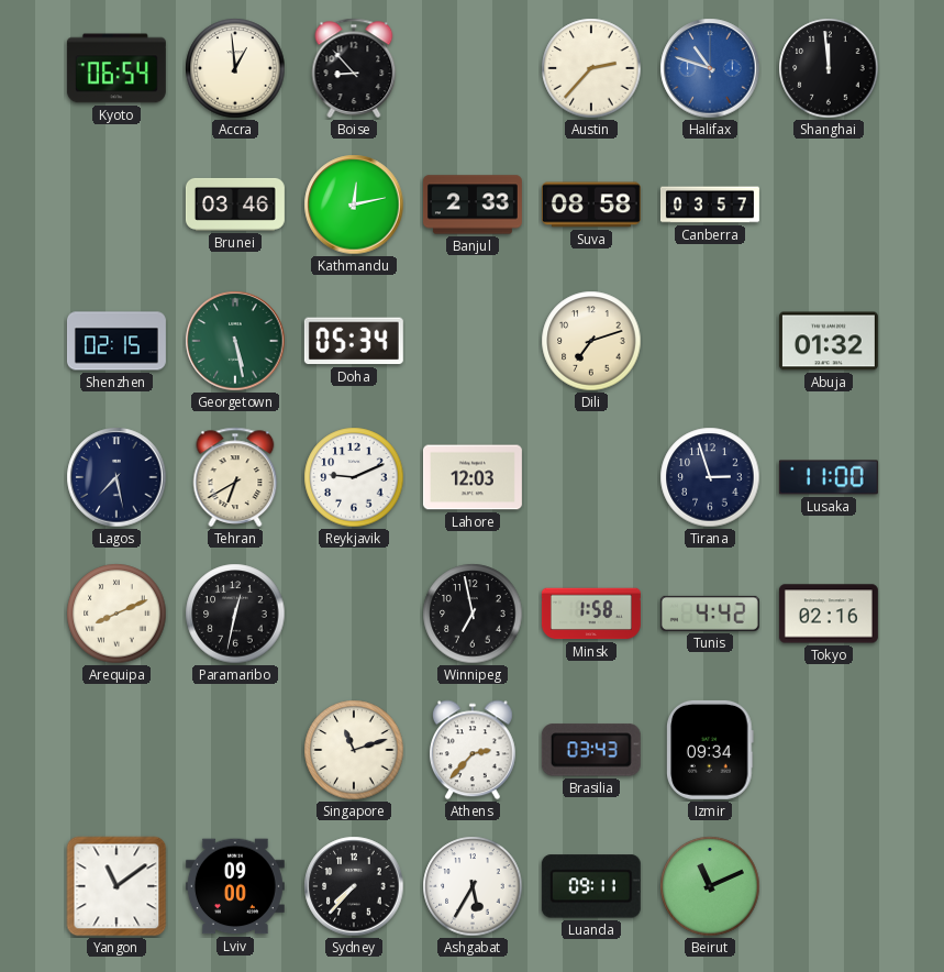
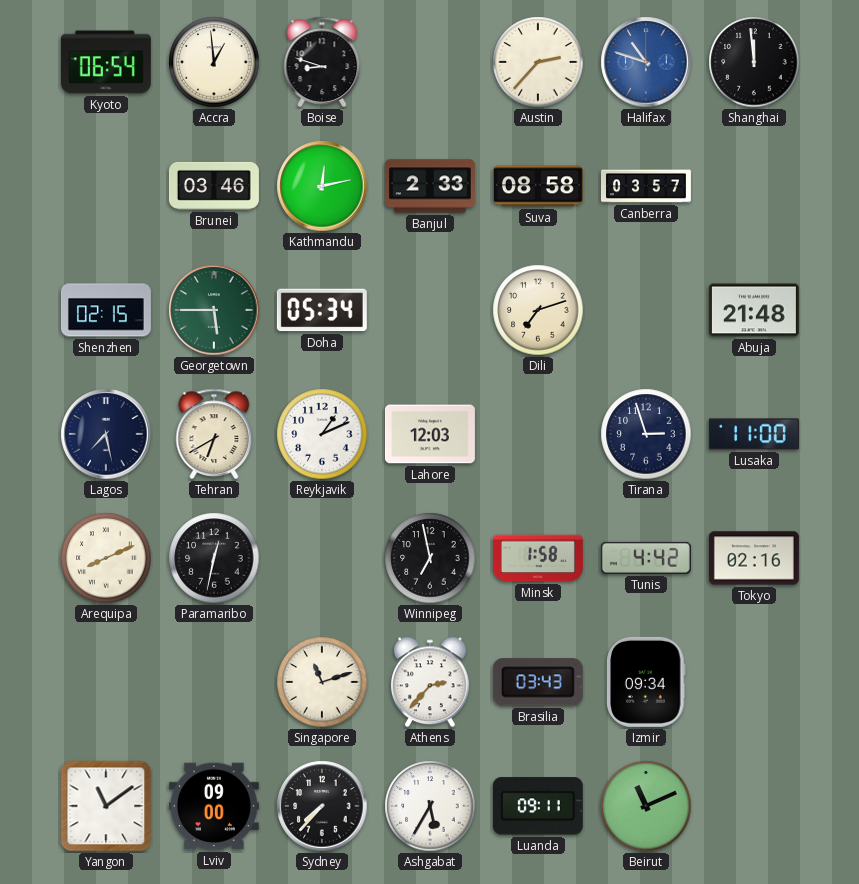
Boise: 8:53 -> 8:48 (322, 62)
Georgetown: 5:28 -> 5:45 (214, 310)
Abuja: 01:32 -> 21:48 (754, 310)
Reykjavik: 9:11 -> 1:11 (322, 434)
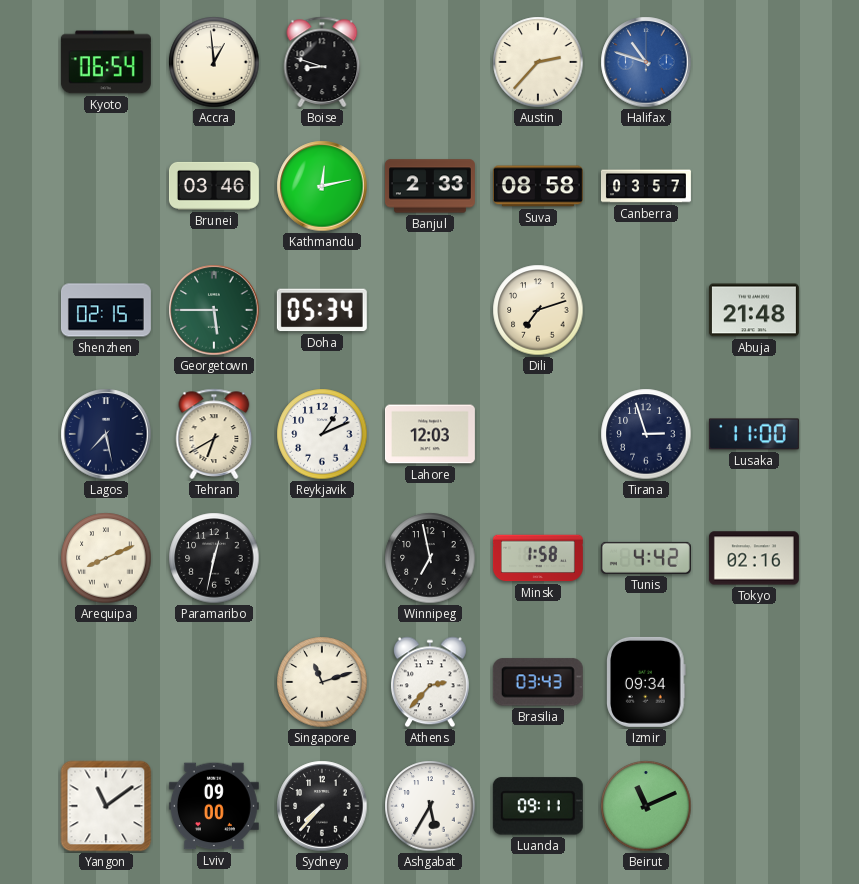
Shanghai: 11:59 -> none (754, 62)
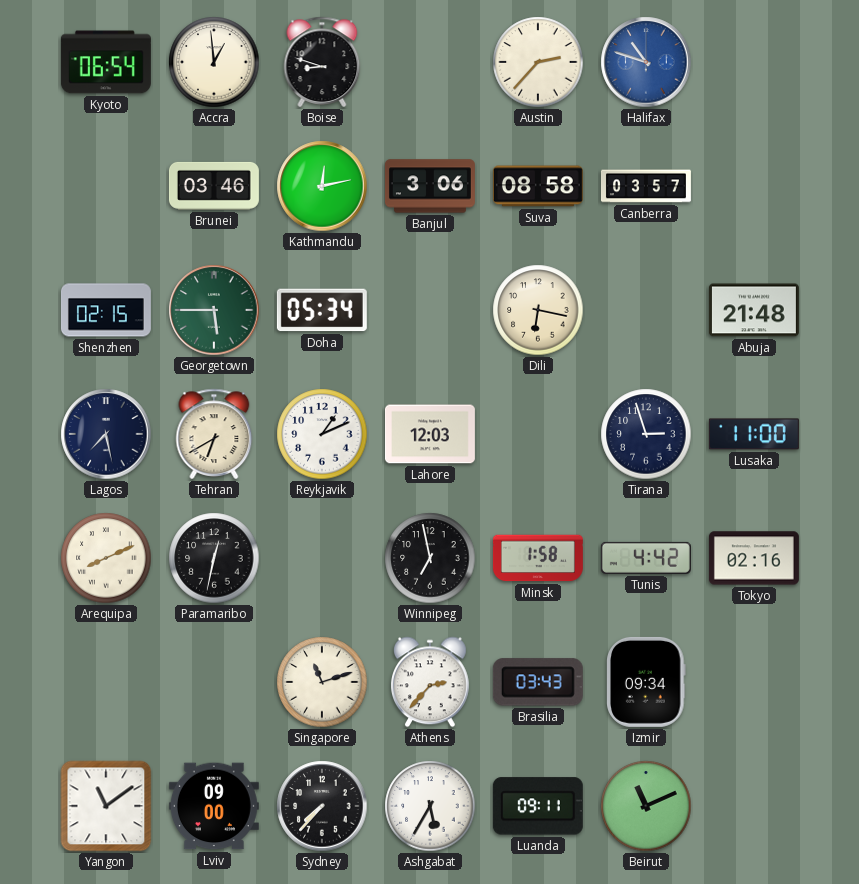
Banjul: 2:33 -> 3:06 (430, 186)
Dili: 7:12 -> 6:17 (538, 310)
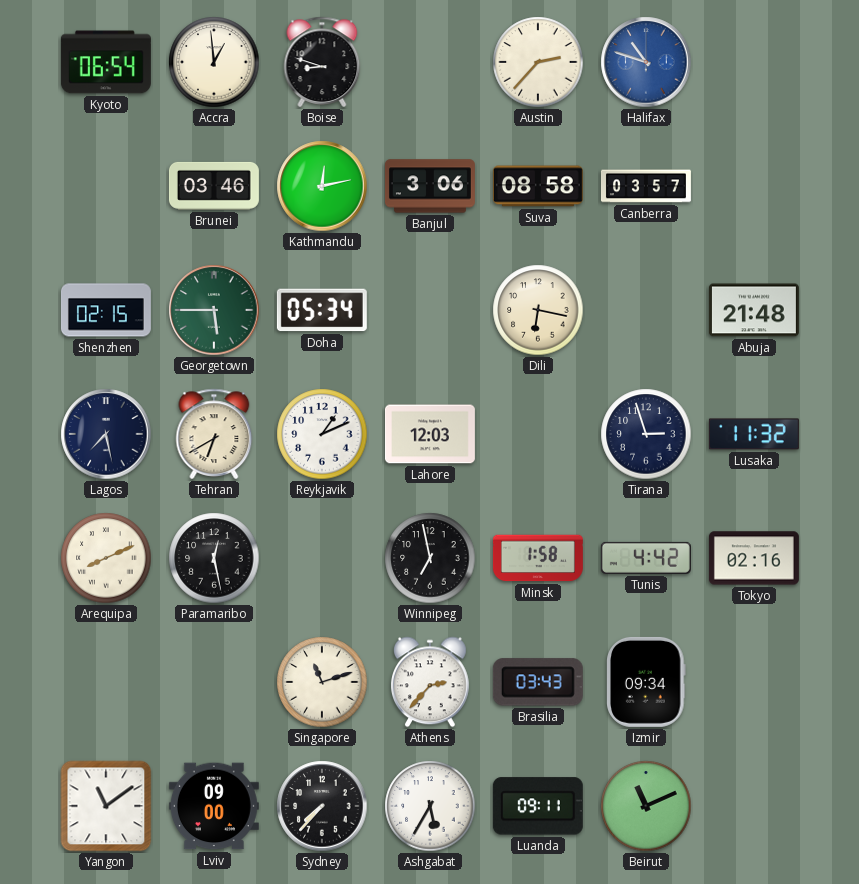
Lusaka: 11:00 -> 11:32 (754, 434)
Paramaribo: 12:32 -> 12:28 (214, 558)
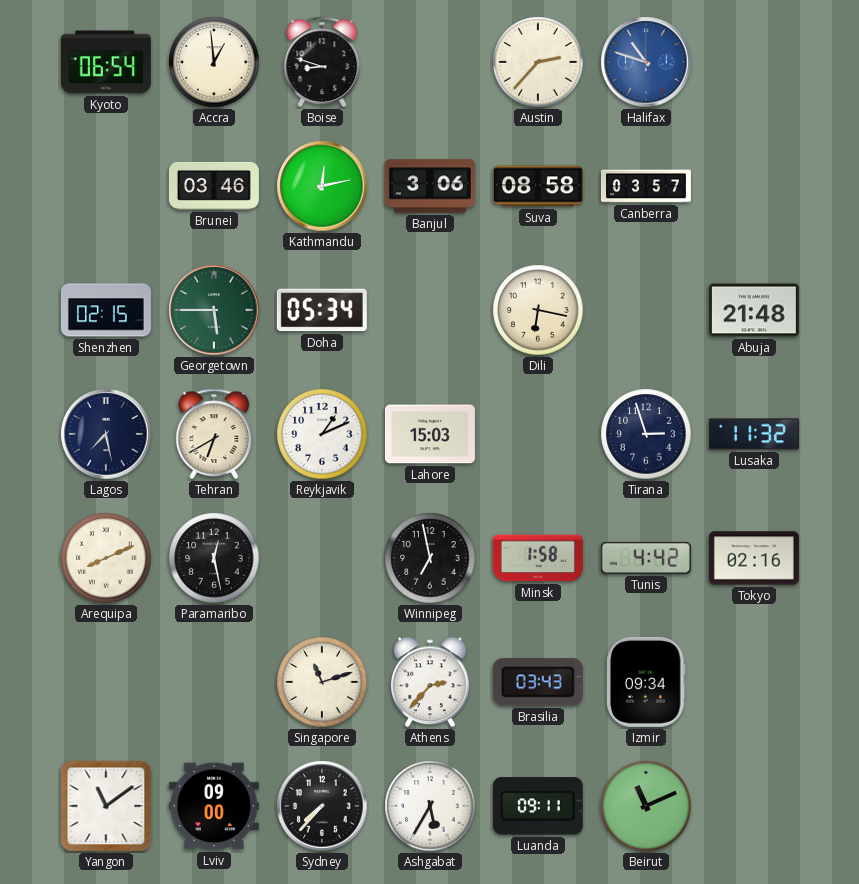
Lahore: 12:03 -> 15:03 (430, 434)
